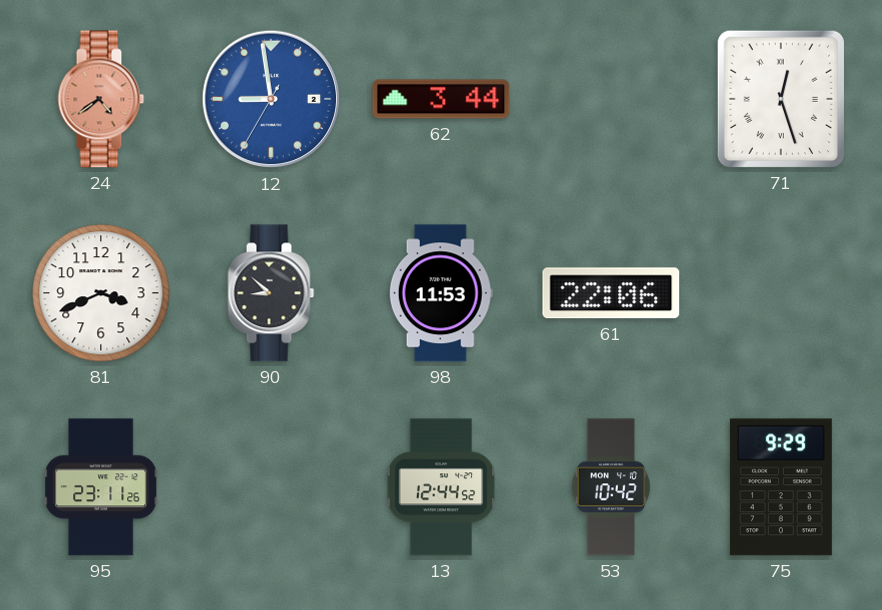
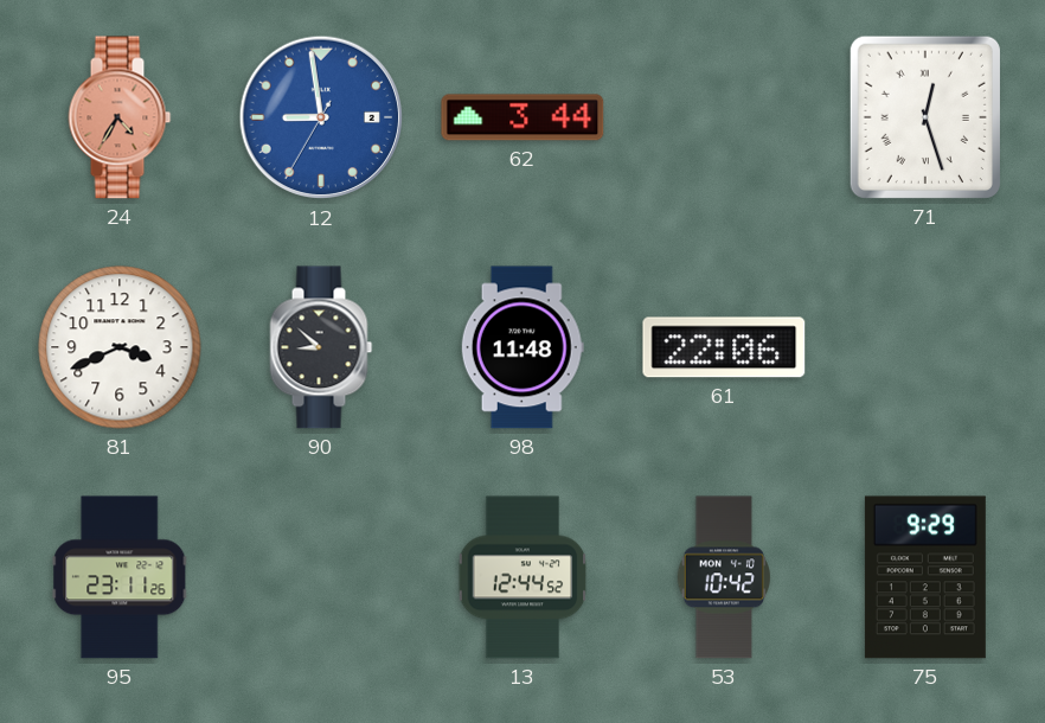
24: 4:39 -> 4:35 (120, 117)
98: 11:53 -> 11:48 (522, 347)
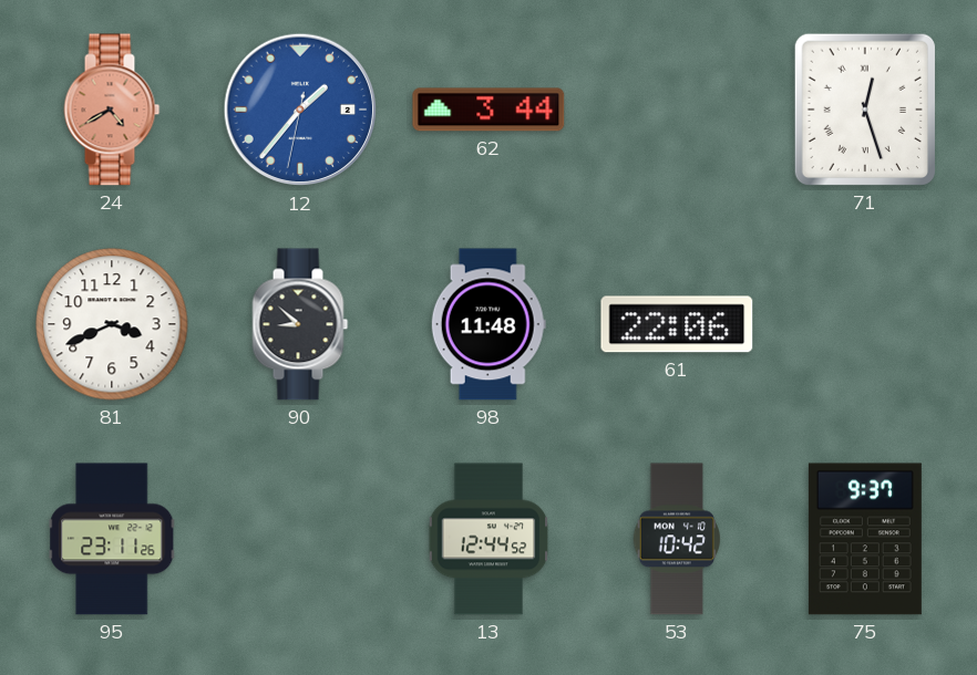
24: 4:35 -> 4:40 (112, 110)
12: 8:58 -> 1:36 (300, 110)
75: 9:29 -> 9:37 (865, 539)
